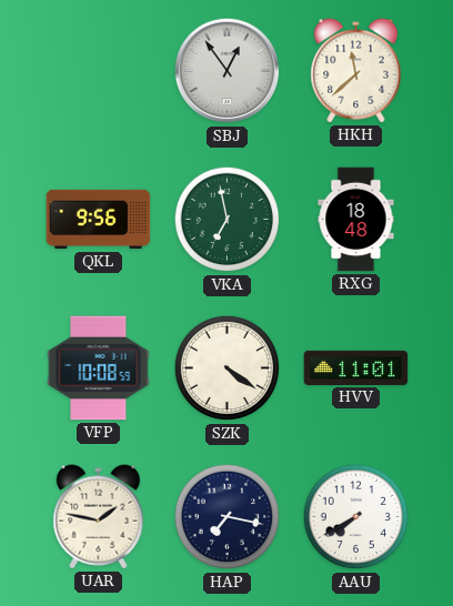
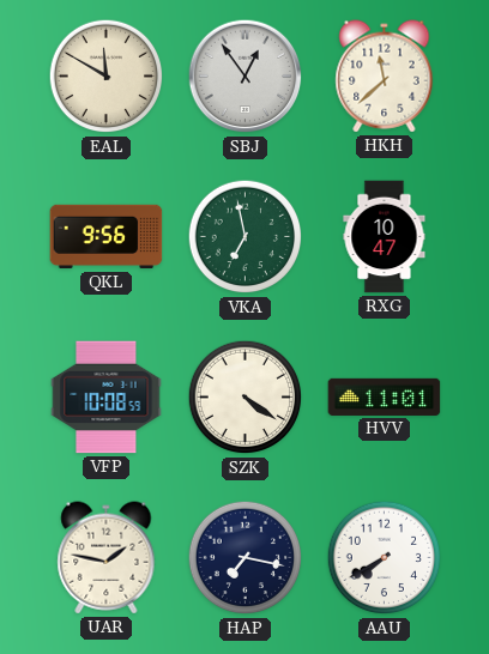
EAL: none -> 11:50 (107, 77)
RXG: 18:48 -> 10:47 (385, 237)
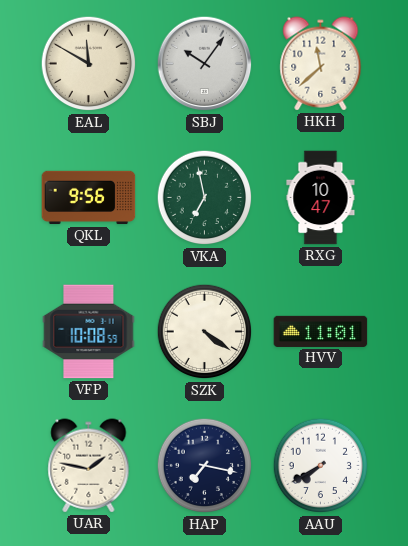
SBJ: 12:54 -> 10:06 (205, 64)
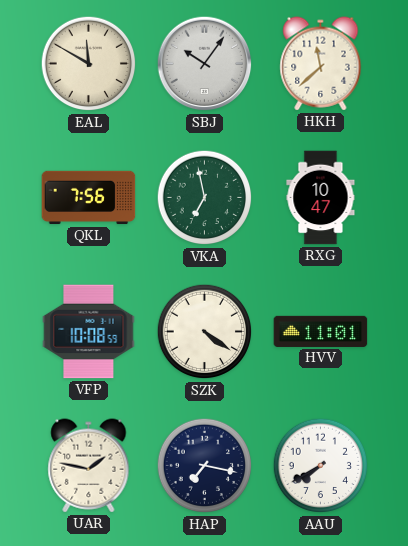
QKL: 9:56 -> 7:56 (89, 198)
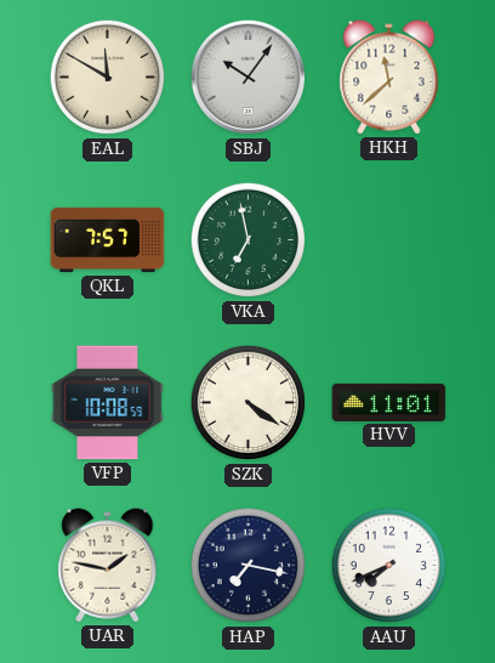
QKL: 7:56 -> 7:57 (108, 240)
RXG: 10:47 -> none (321, 198)
AAU: 7:40 -> 7:41 (389, 566)
